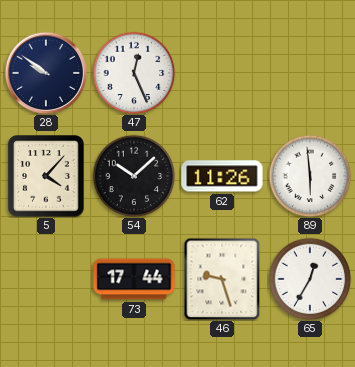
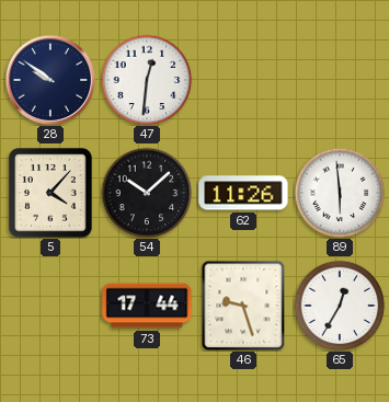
47: 12:26 -> 12:31 (147, 80)
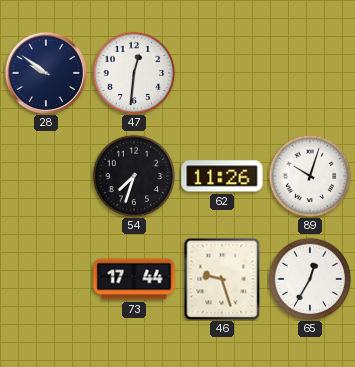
5: 4:07 -> none (50, 193)
54: 10:08 -> 7:33 (134, 176)
89: 5:59 -> 10:03 (310, 176)
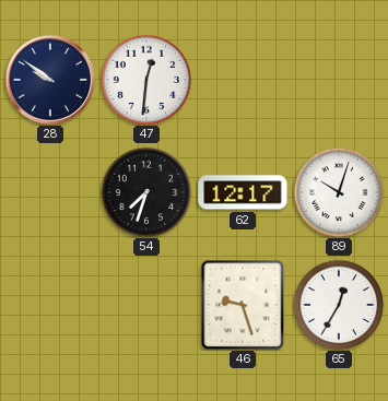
62: 11:26 -> 12:17 (243, 192)
73: 17:44 -> none (134, 279)
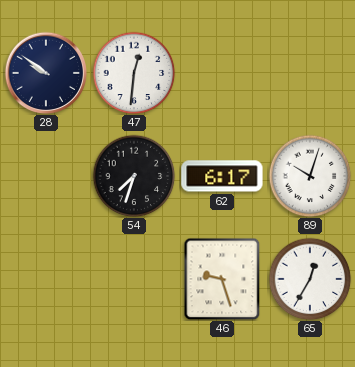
62: 12:17 -> 6:17 (222, 176)
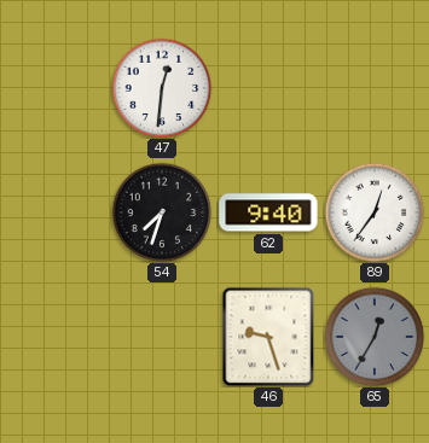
28: 9:51 -> none (45, 72)
62: 6:17 -> 9:40 (268, 212)
89: 10:03 -> 12:36 (375, 212)
65 dial: white -> grey (375, 337)
